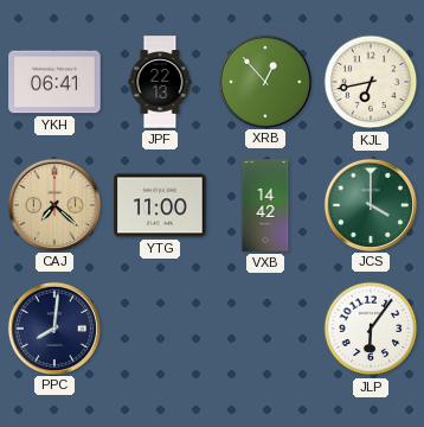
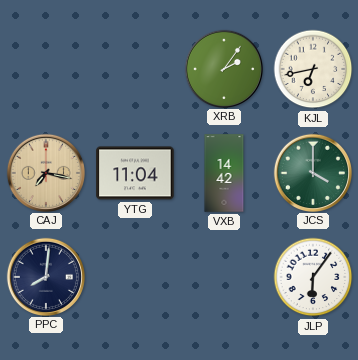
YKH: 06:41 -> none (54, 82)
JPF: 22:13 -> none (160, 82)
XRB: 12:53 -> 2:06 (223, 68)
CAJ: 7:22 -> 7:17 (45, 172)
YTG: 11:00 -> 11:04 (135, 173)
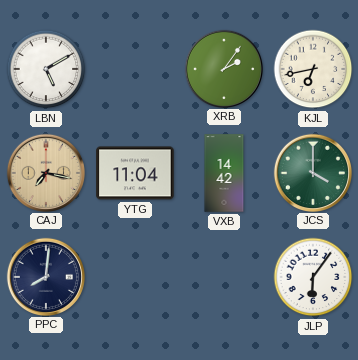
LBN: none -> 5:10 (46, 69)
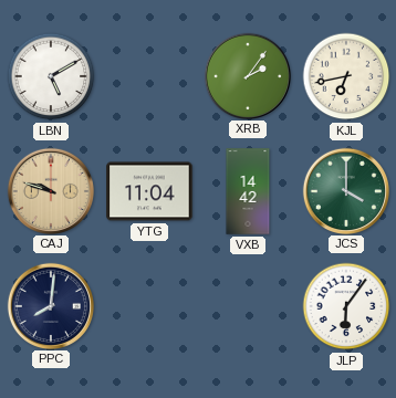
CAJ: 7:17 -> 9:48 (50, 190)
